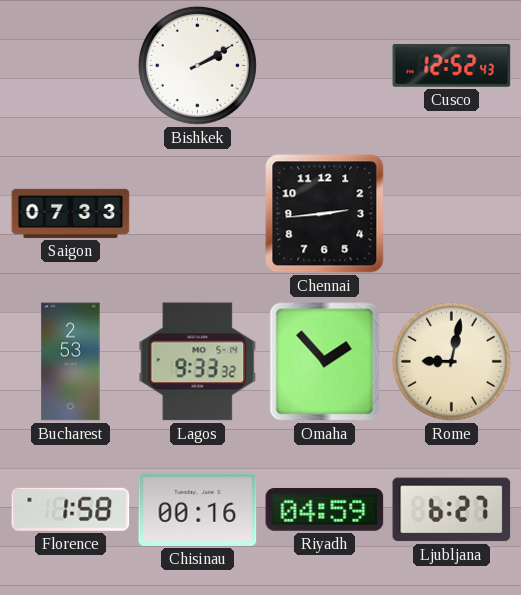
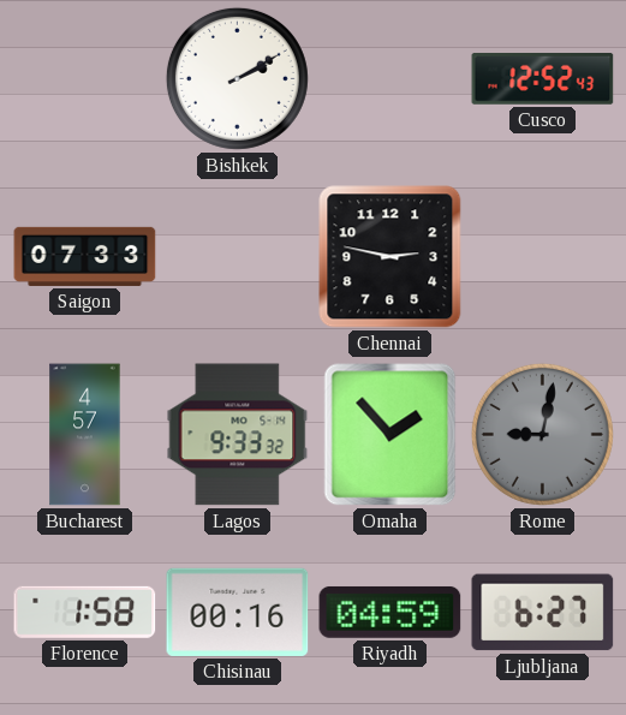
Chennai: 2:44 -> 2:47 (390, 257)
Bucharest: 2:53 -> 4:57 (85, 435)
Rome dial: cream -> grey (542, 434)
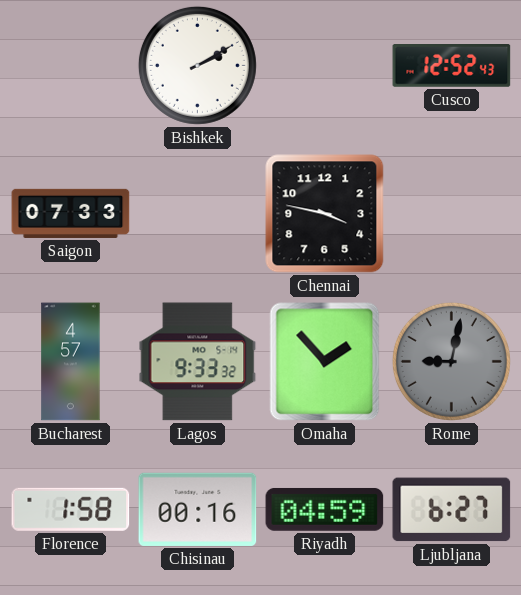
Chennai: 2:47 -> 3:47 (325, 214)
